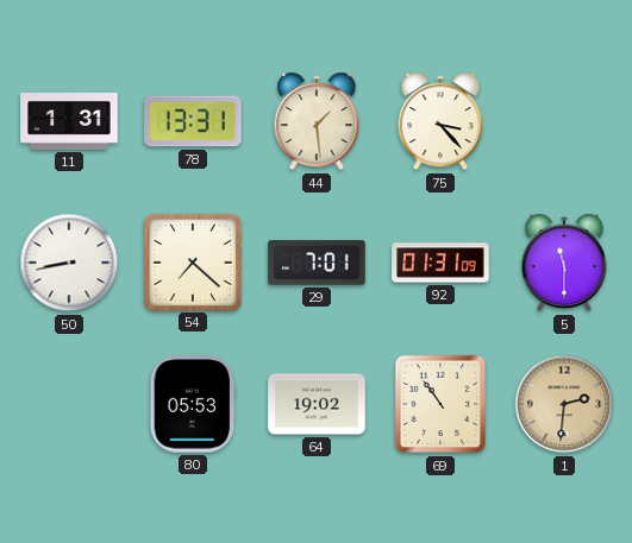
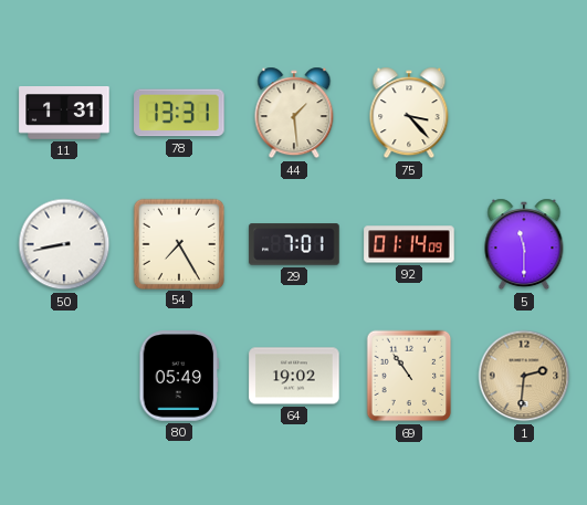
54: 7:22 -> 7:25 (178, 243)
92: 01:31 -> 01:14 (409, 244)
80: 05:53 -> 05:49 (179, 376)
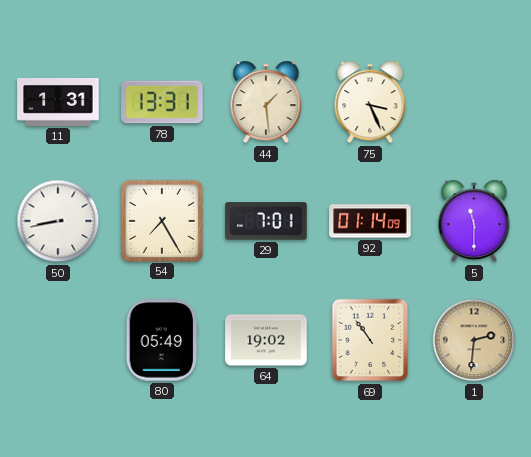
75: 3:23 -> 3:26 (370, 102)
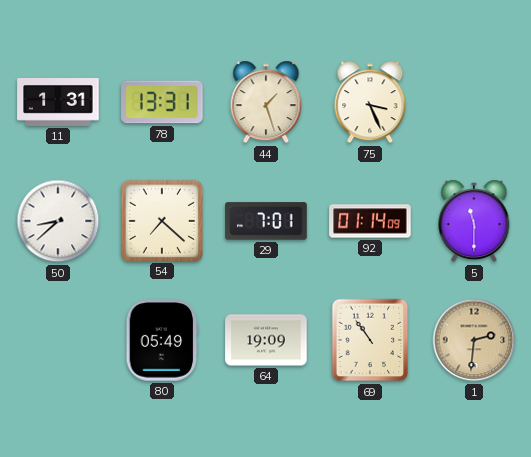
44: 1:29 -> 1:27 (266, 102)
50: 8:43 -> 8:38 (58, 221)
54: 7:25 -> 7:22 (161, 220)
64: 19:02 -> 19:09 (266, 340)
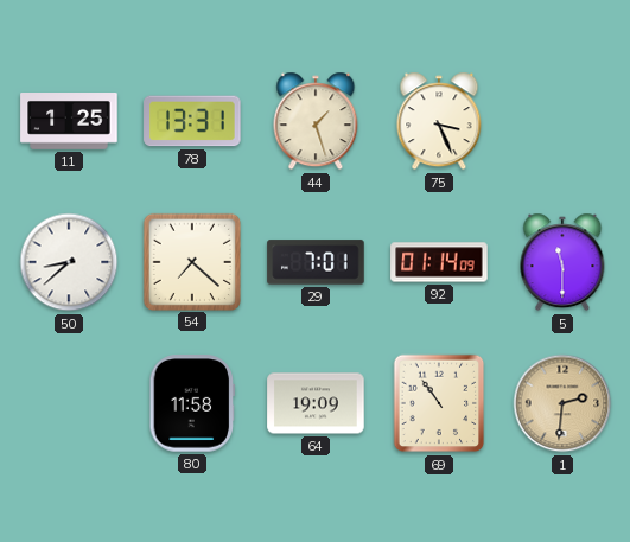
11: 1:31 -> 1:25 (69, 122)
80: 05:49 -> 11:58 (192, 403)
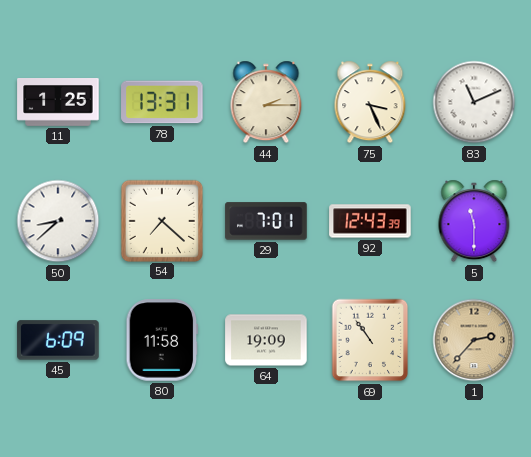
44: 1:27 -> 2:15 (266, 102)
83: none -> 11:11 (474, 102)
92: 01:14 -> 12:43 (370, 221)
45: none -> 6:09 (58, 340)
1: 2:31 -> 2:37 (474, 340)
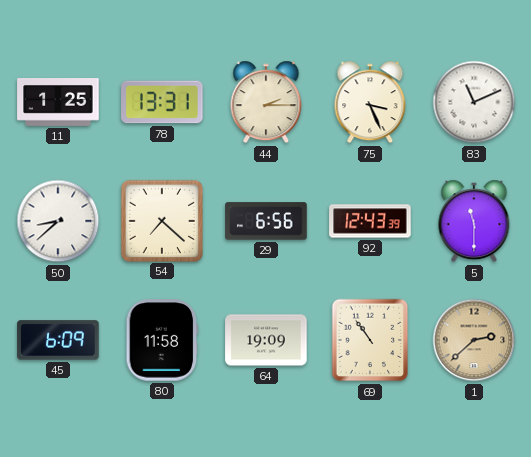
29: 7:01 -> 6:56 (266, 221)
1: 2:37 -> 2:38 (474, 340)
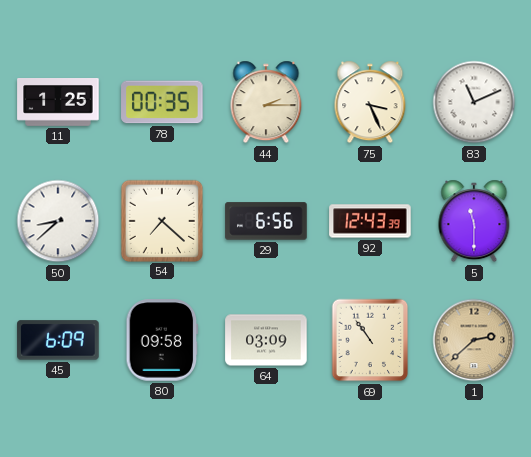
78: 13:31 -> 00:35 (162, 102)
80: 11:58 -> 09:58 (162, 340)
64: 19:09 -> 03:09 (266, 340)
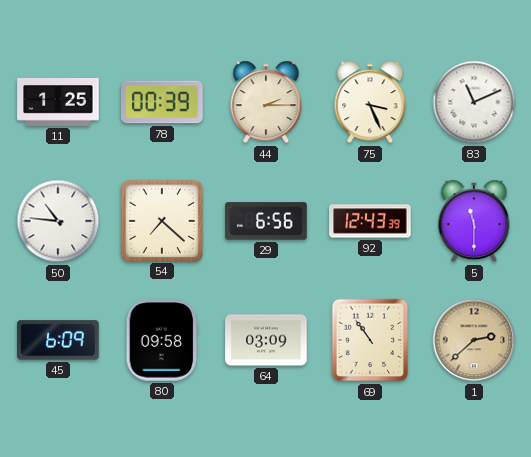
78: 00:35 -> 00:39 (162, 102)
50: 8:38 -> 10:46 (58, 221)
